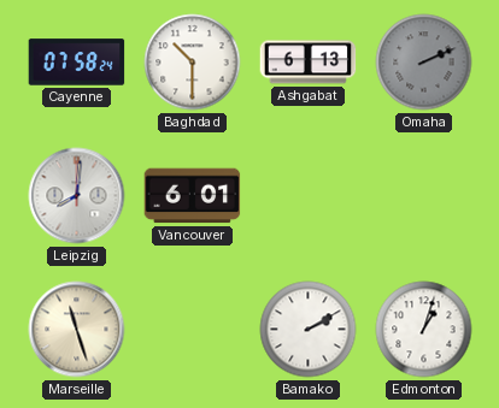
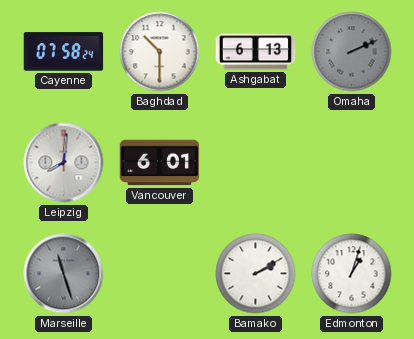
Marseille dial: cream -> grey (64, 274)
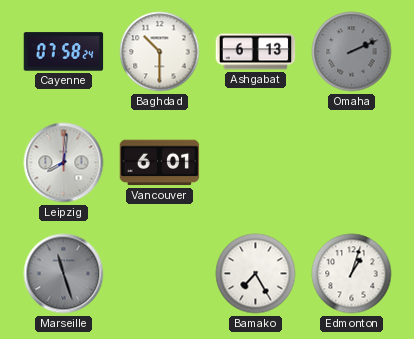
Bamako: 2:10 -> 7:25 (256, 274)
